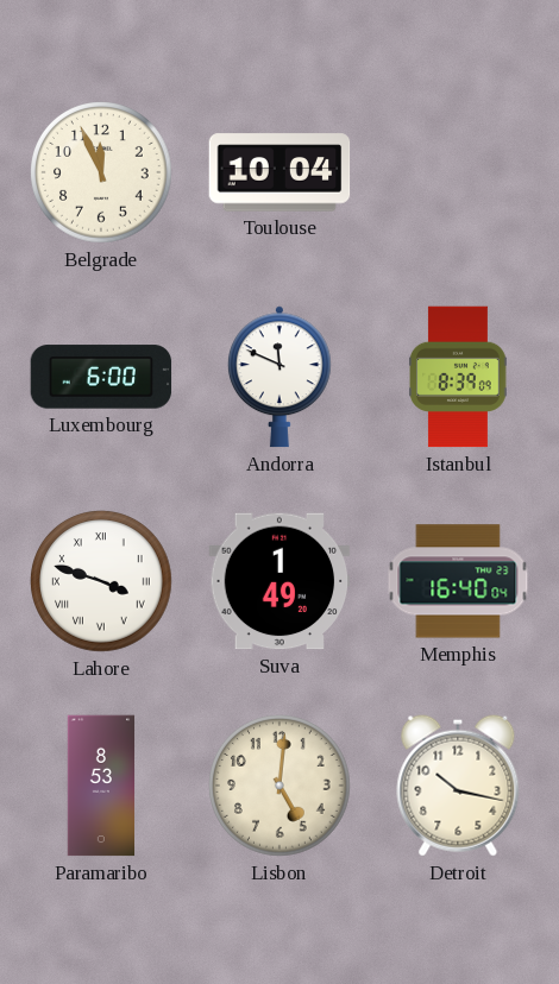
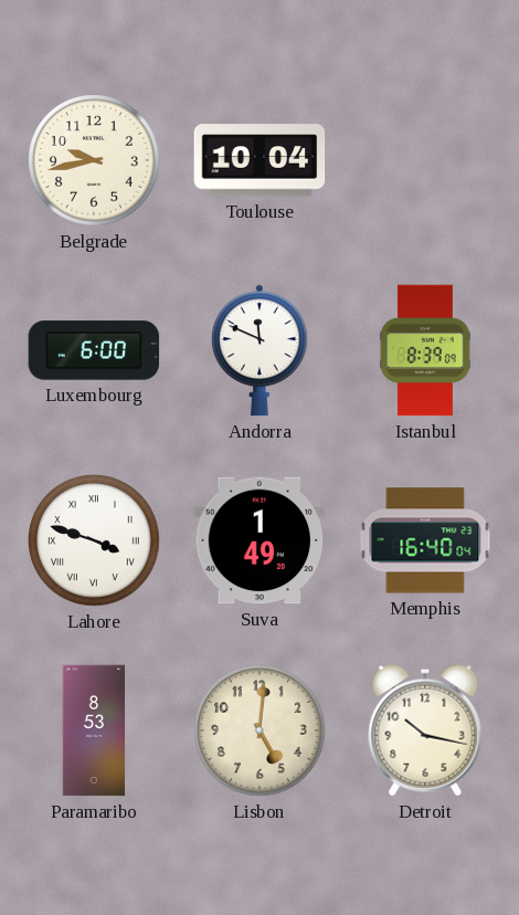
Belgrade: 11:56 -> 9:43 (95, 161)
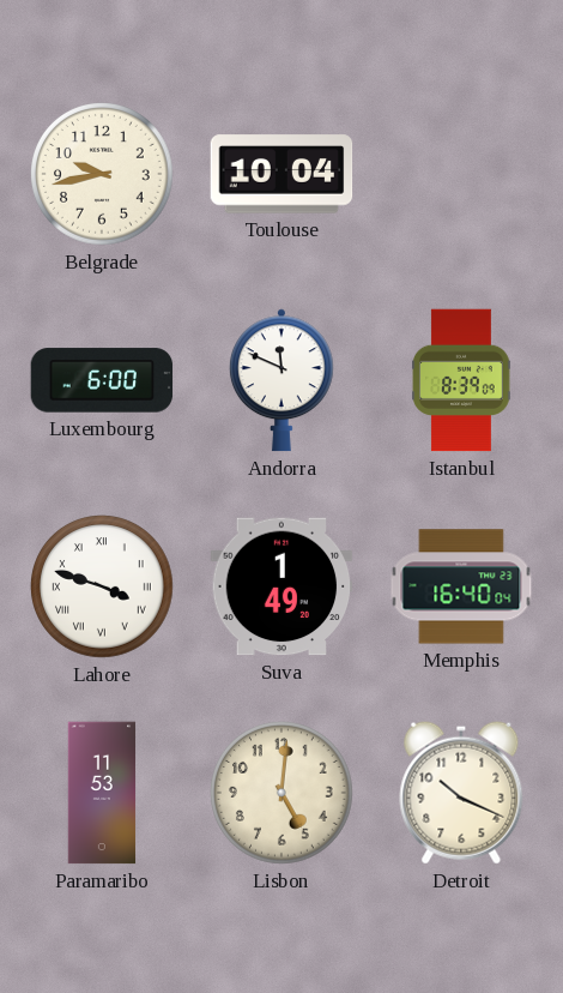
Paramaribo: 8:53 -> 11:53 (102, 793)
Detroit: 10:17 -> 10:19 (461, 793)
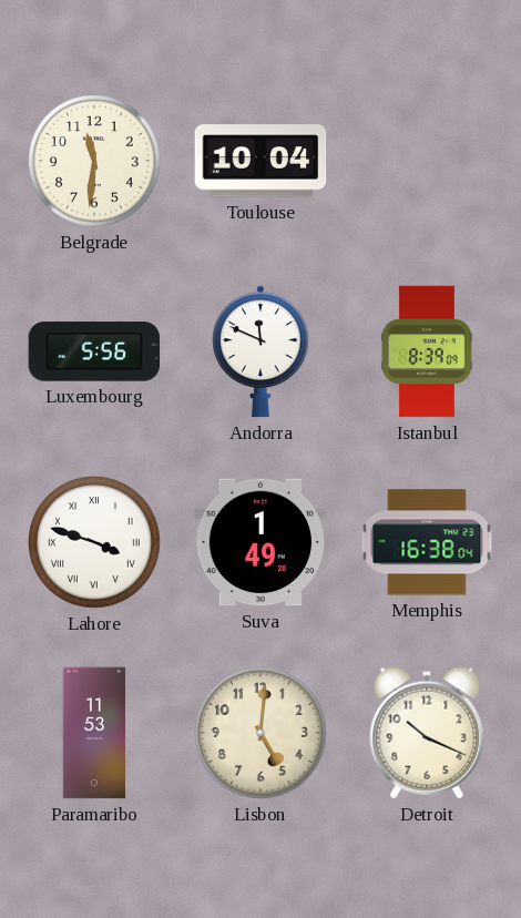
Belgrade: 9:43 -> 11:31 (95, 162)
Luxembourg: 6:00 -> 5:56 (94, 351)
Memphis: 16:40 -> 16:38 (427, 542)
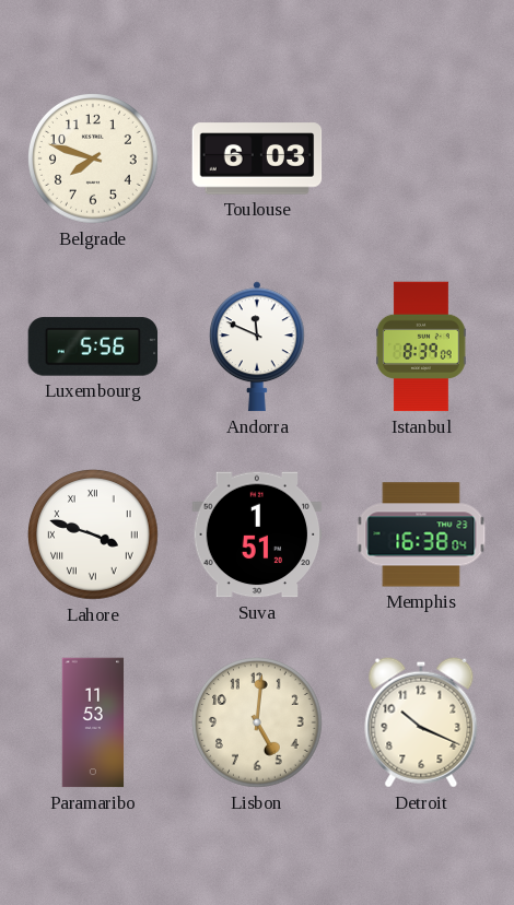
Belgrade: 11:31 -> 7:48 (94, 160)
Toulouse: 10:04 -> 6:03 (257, 158)
Suva: 1:49 -> 1:51 (257, 534)
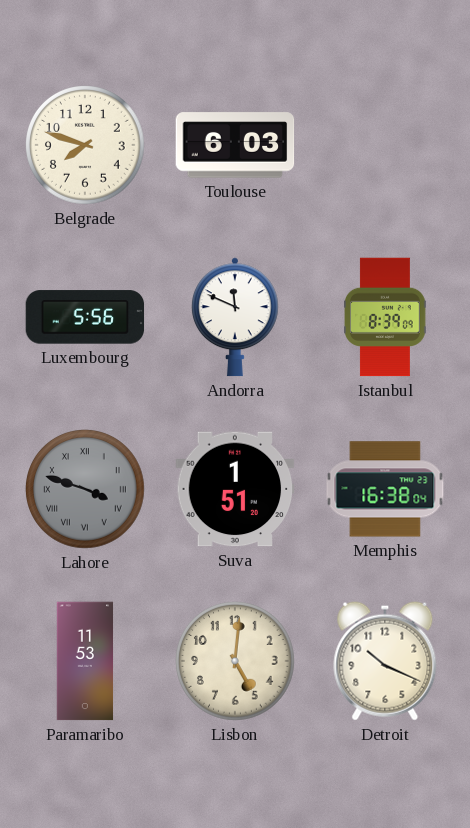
Lahore dial: white -> grey (86, 490)
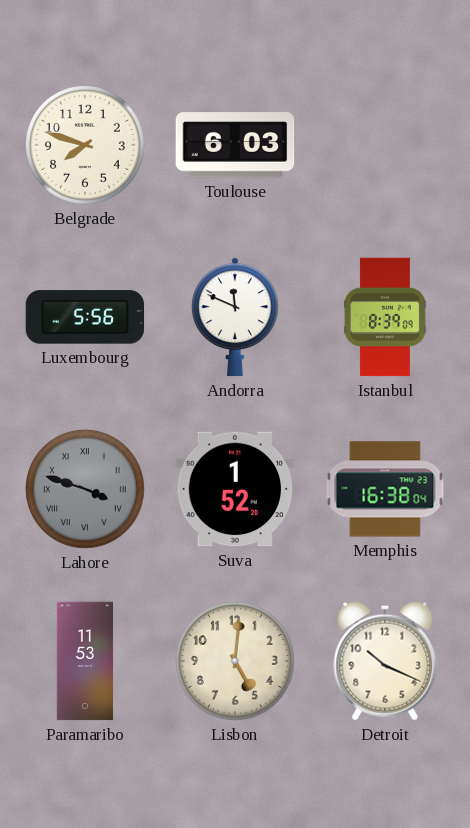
Suva: 1:51 -> 1:52 (235, 489)
